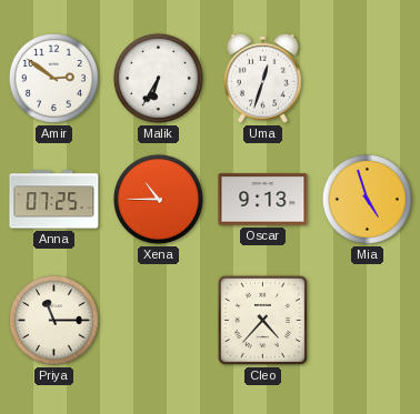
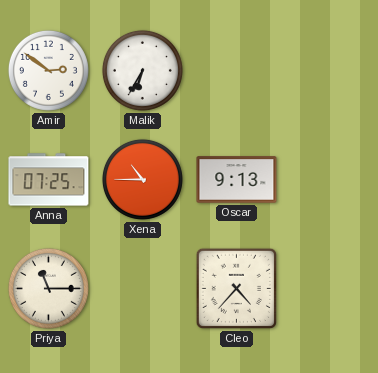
Uma: 12:33 -> none (263, 78)
Mia: 4:57 -> none (367, 199)
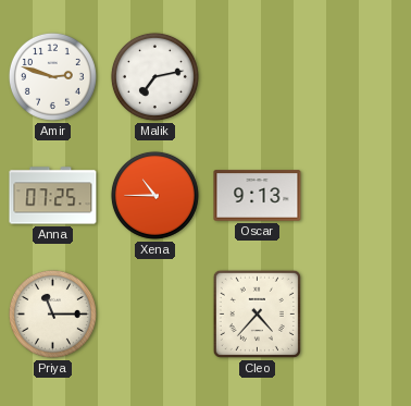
Amir: 2:51 -> 2:48 (52, 76)
Malik: 6:35 -> 7:13 (154, 76)
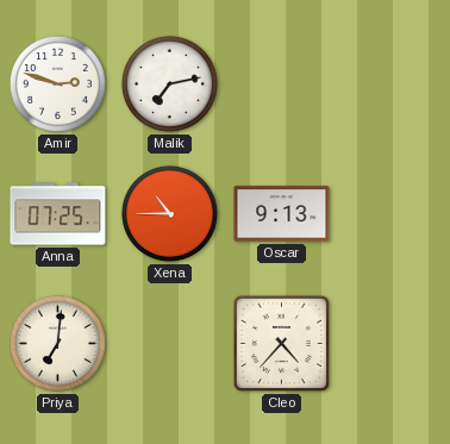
Priya: 11:15 -> 7:01 (57, 343)
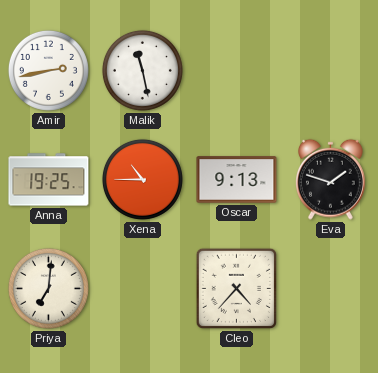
Amir: 2:48 -> 2:43 (48, 70)
Malik: 7:13 -> 11:28 (142, 70)
Anna: 07:25 -> 19:25 (49, 180)
Eva: none -> 1:48 (331, 179)
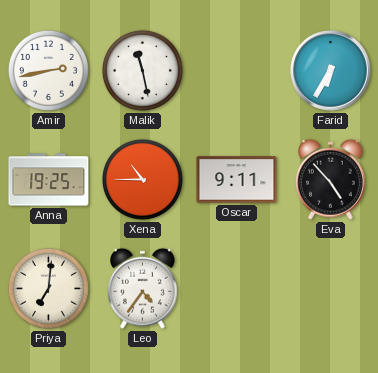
Farid: none -> 6:35 (331, 71)
Oscar: 9:13 -> 9:11 (237, 180)
Eva: 1:48 -> 4:53 (331, 179)
Leo: none -> 4:36 (143, 288)
Cleo: 4:37 -> none (236, 288)
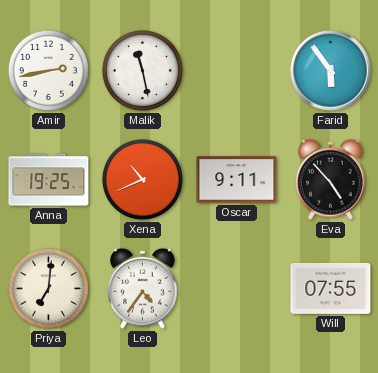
Farid: 6:35 -> 5:54 (331, 71)
Xena: 10:45 -> 10:41 (142, 179)
Will: none -> 07:55 (331, 288)
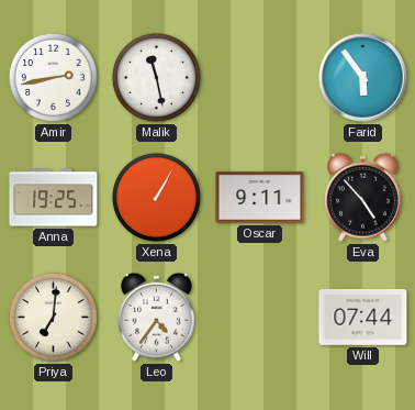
Xena: 10:41 -> 1:05 (156, 197)
Will: 07:55 -> 07:44 (363, 317)
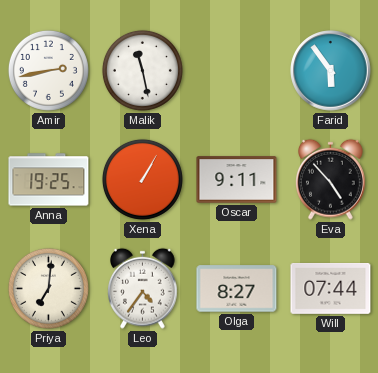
Olga: none -> 8:27 (237, 289)
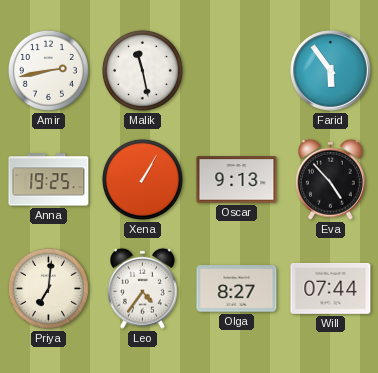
Oscar: 9:11 -> 9:13 (237, 180)
